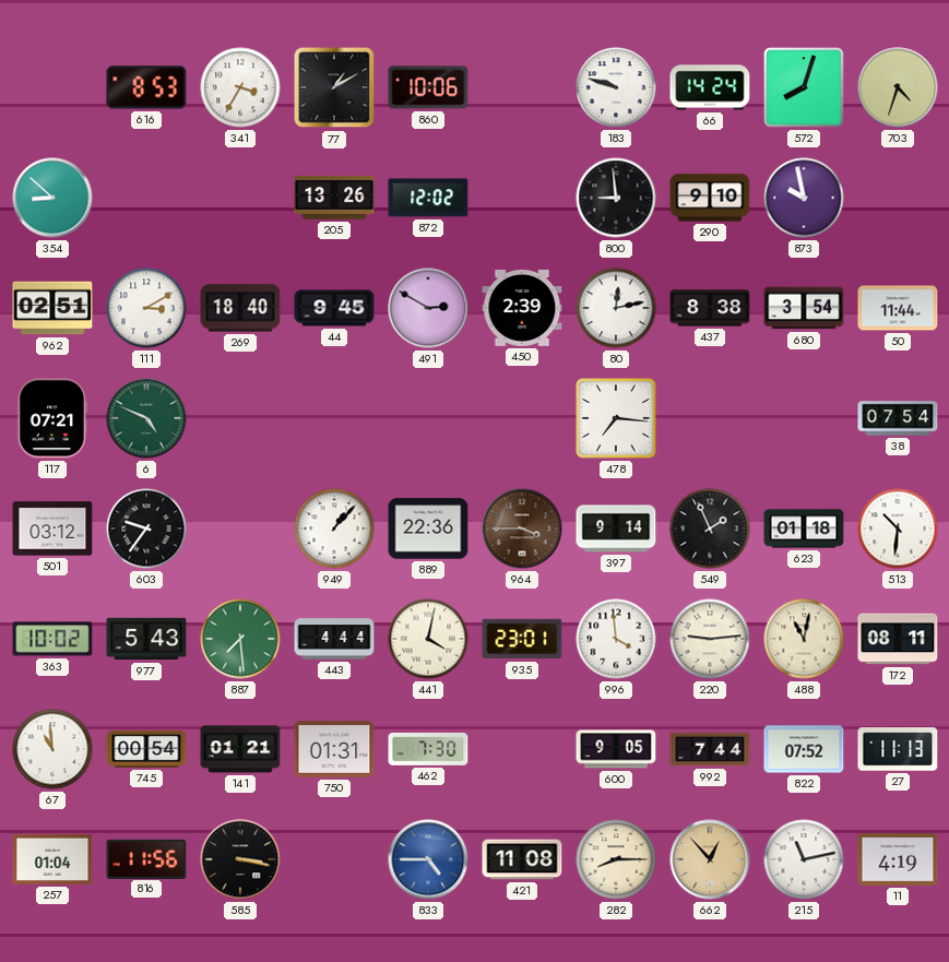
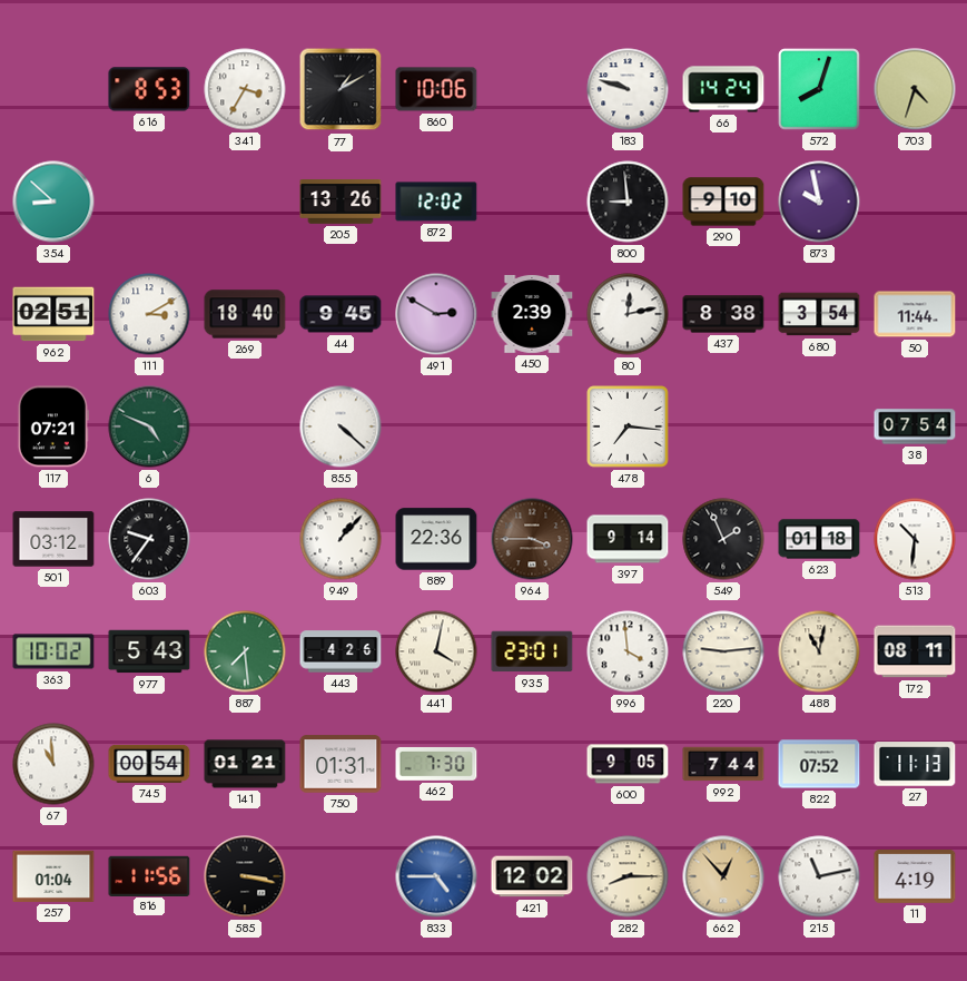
855: none -> 4:22 (341, 426)
443: 4:44 -> 4:26 (341, 651)
421: 11:08 -> 12:02 (532, 876)
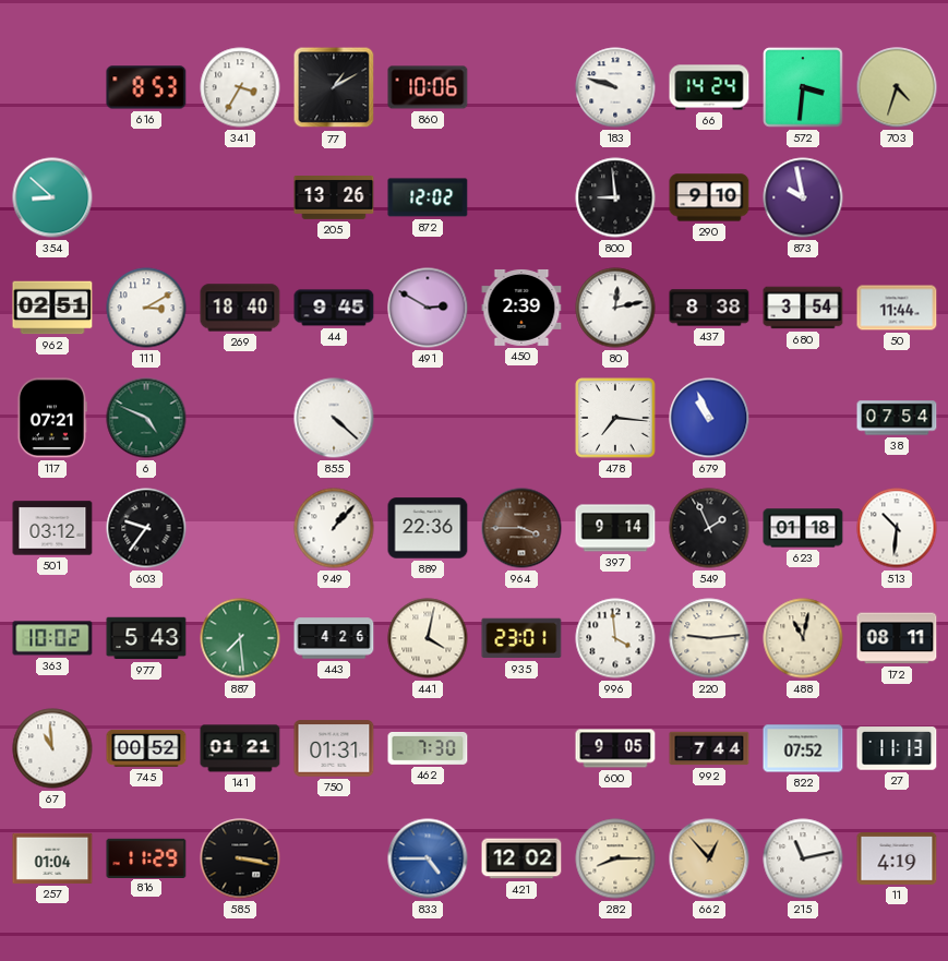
572: 8:03 -> 3:31 (803, 87)
679: none -> 10:56 (709, 418)
745: 00:54 -> 00:52 (146, 748)
816: 11:56 -> 11:29 (146, 857)
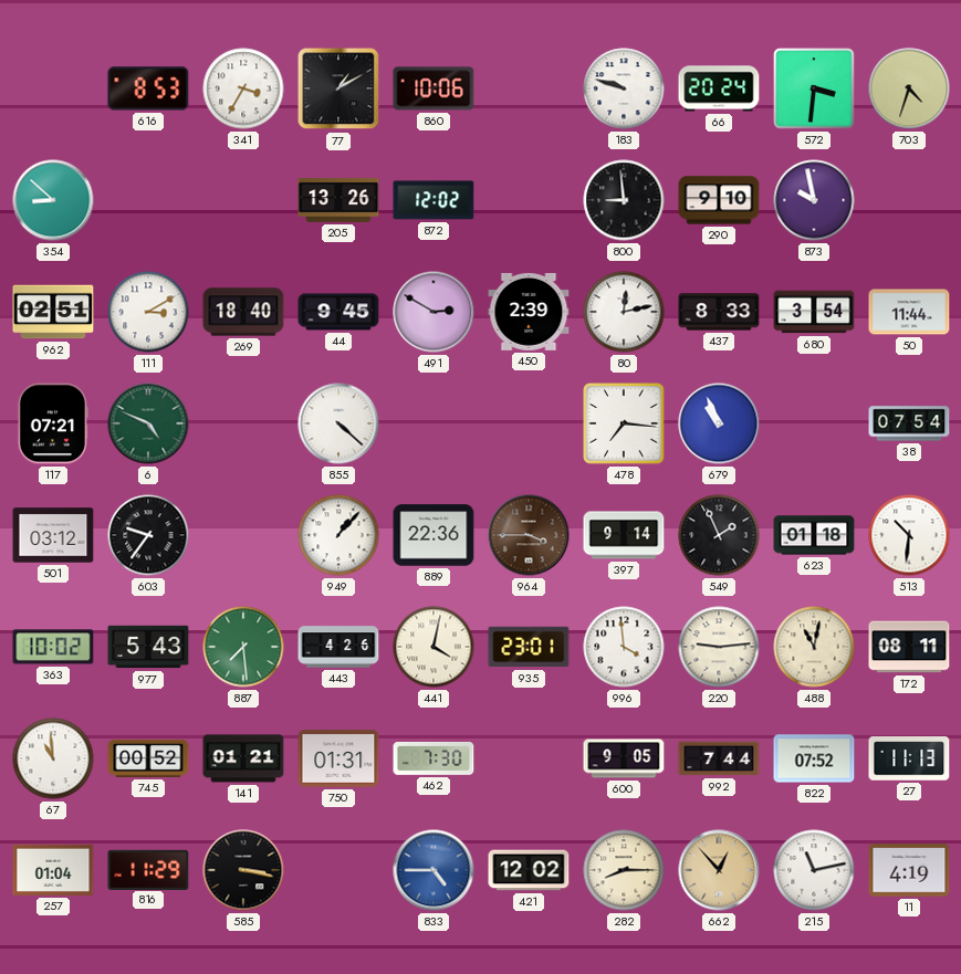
66: 14:24 -> 20:24 (719, 88)
437: 8:38 -> 8:33 (719, 312)
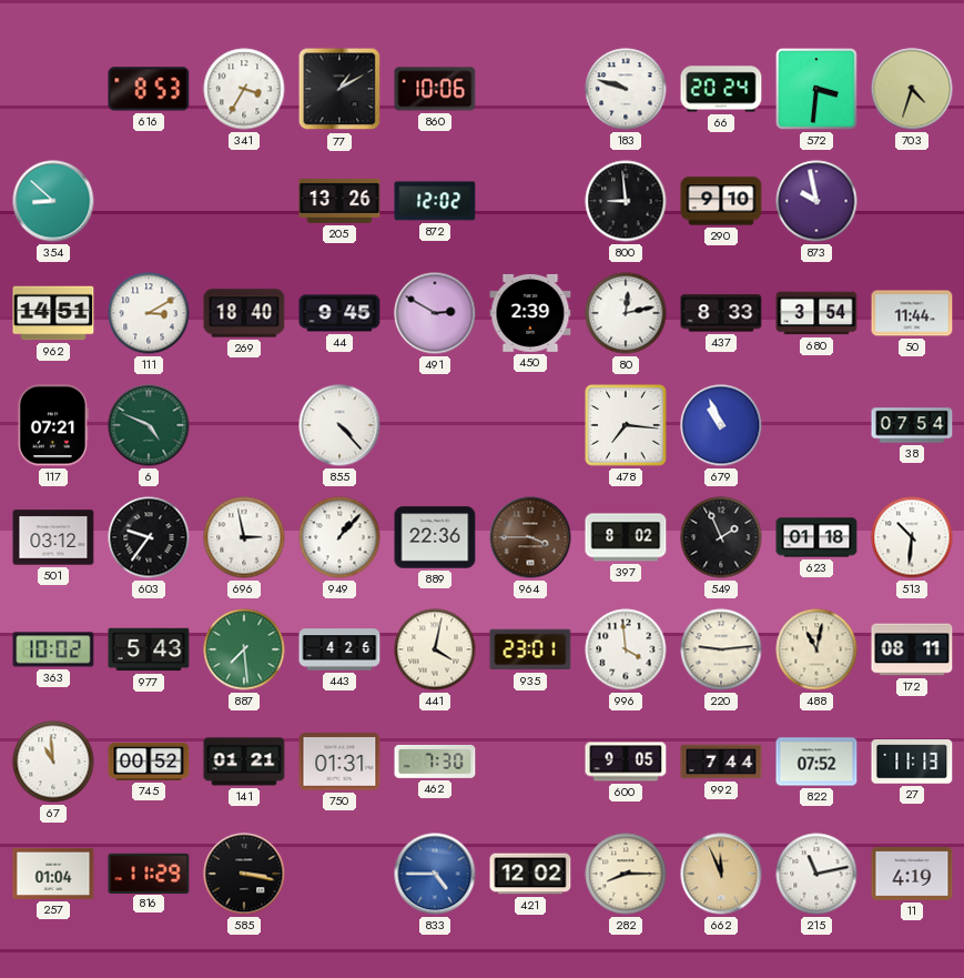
962: 02:51 -> 14:51 (53, 313)
855: 4:22 -> 4:23 (339, 425)
696: none -> 2:58 (244, 537)
397: 9:14 -> 8:02 (626, 537)
662: 12:53 -> 11:56 (721, 874)
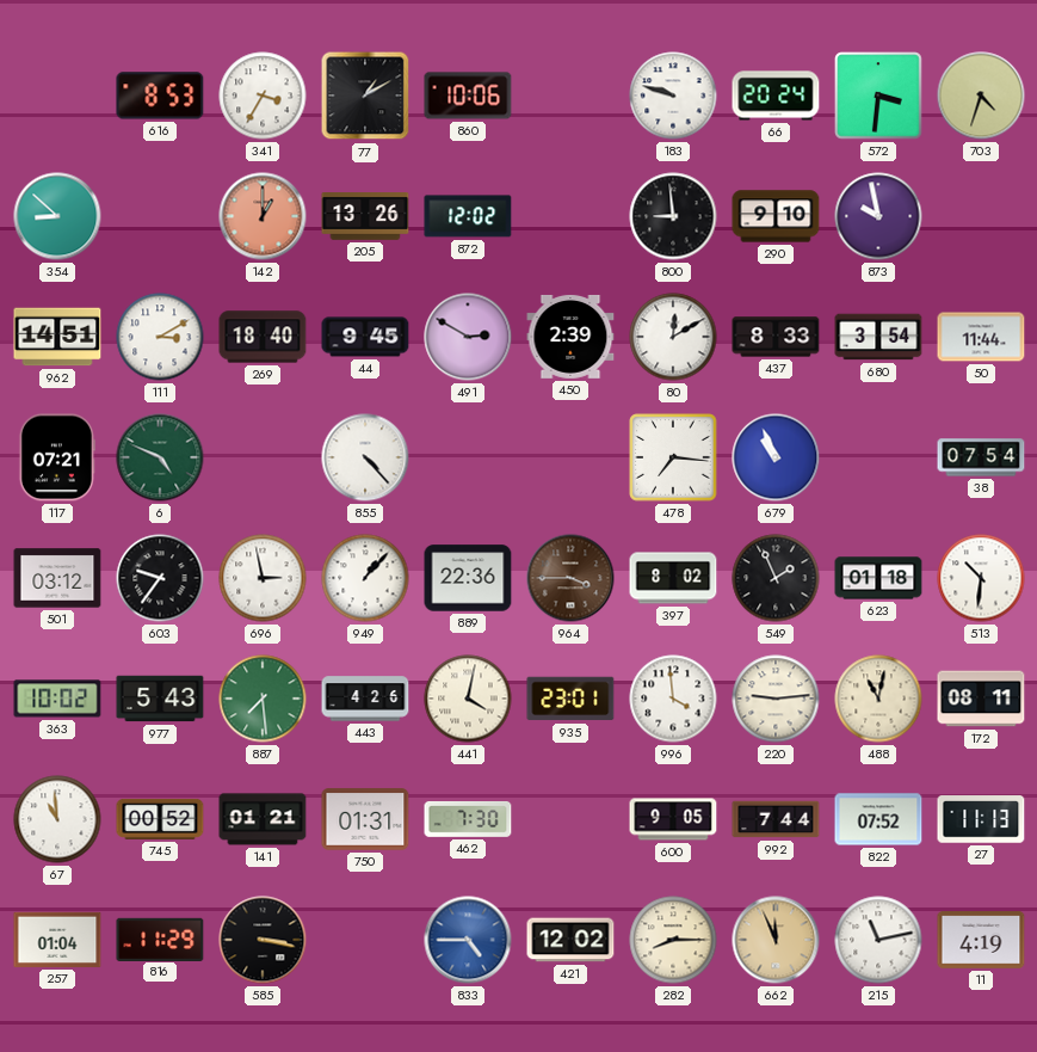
142: none -> 1:00 (263, 216)
80: 12:13 -> 12:10 (673, 337)
